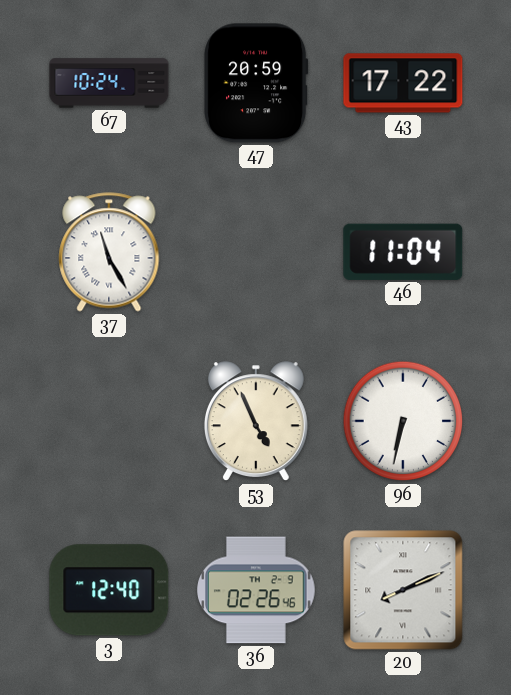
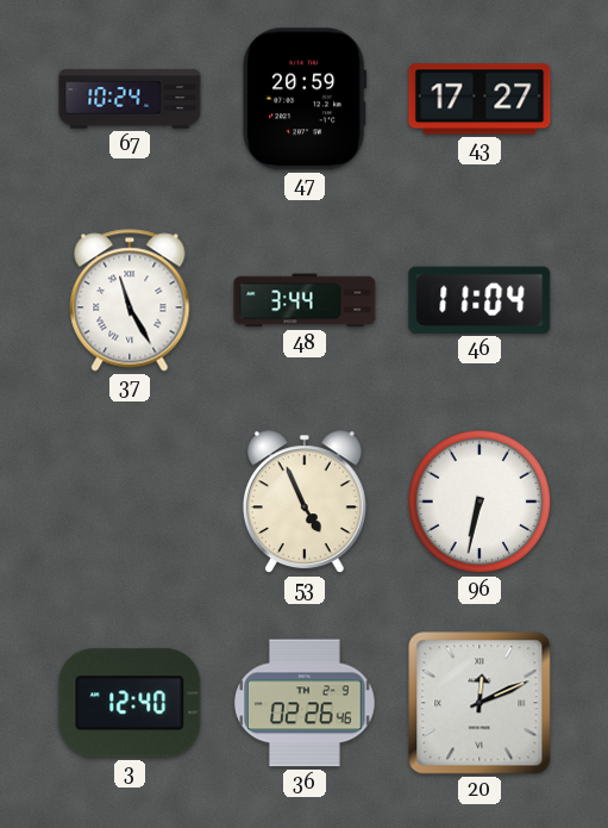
43: 17:22 -> 17:27 (479, 99)
48: none -> 3:44 (305, 300)
20: 8:11 -> 12:11 (479, 703)
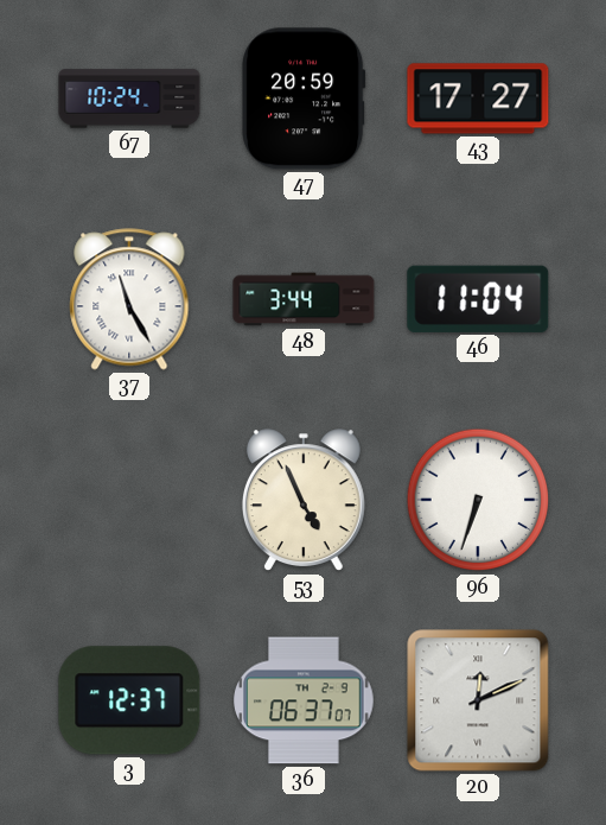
96: 6:32 -> 6:33 (478, 500)
3: 12:40 -> 12:37 (129, 700)
36: 02:26 -> 06:37 (304, 700)
